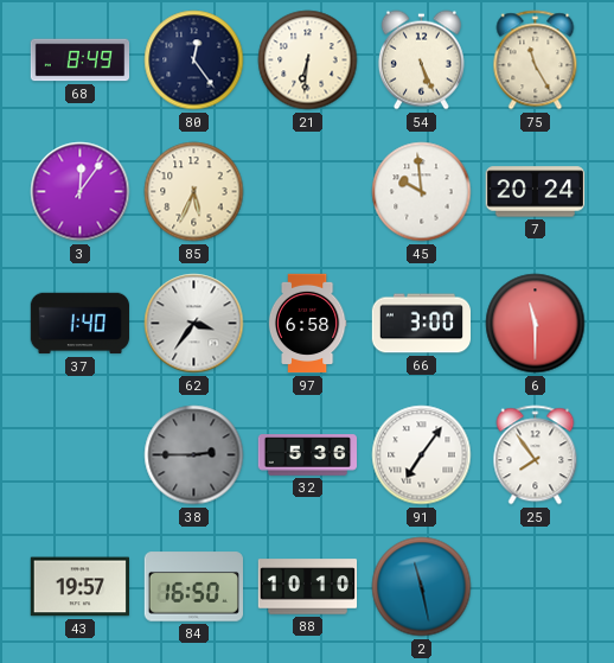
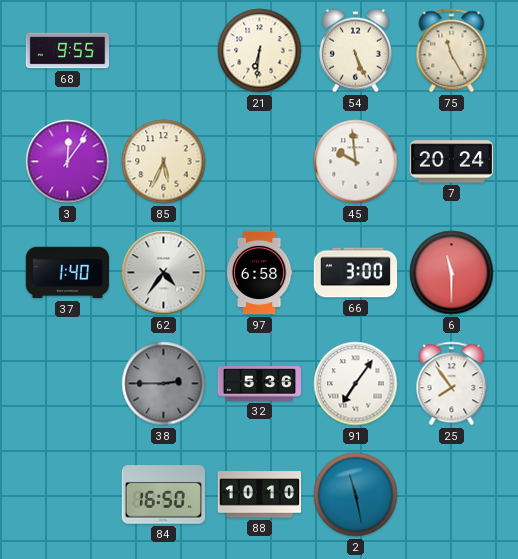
68: 8:49 -> 9:55 (68, 51)
80: 12:24 -> none (194, 60)
62: 3:36 -> 4:36 (164, 273)
43: 19:57 -> none (79, 587)
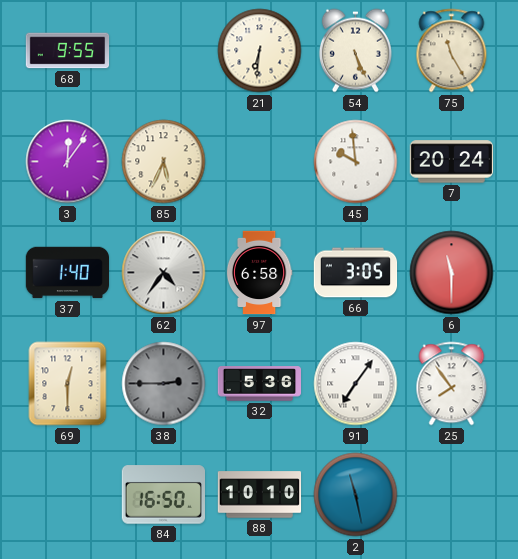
66: 3:00 -> 3:05 (356, 273)
69: none -> 12:30 (68, 384)
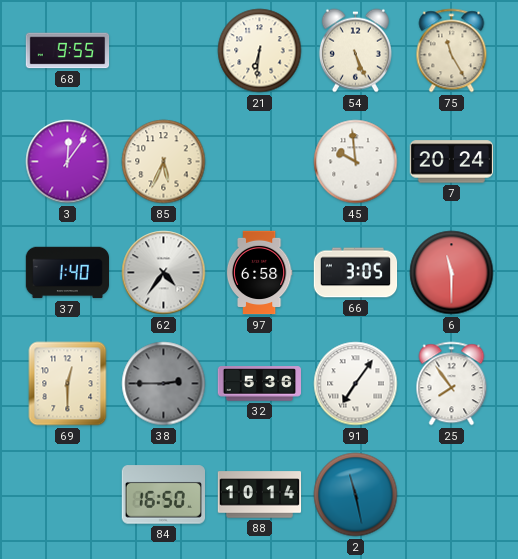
88: 10:10 -> 10:14 (260, 495)
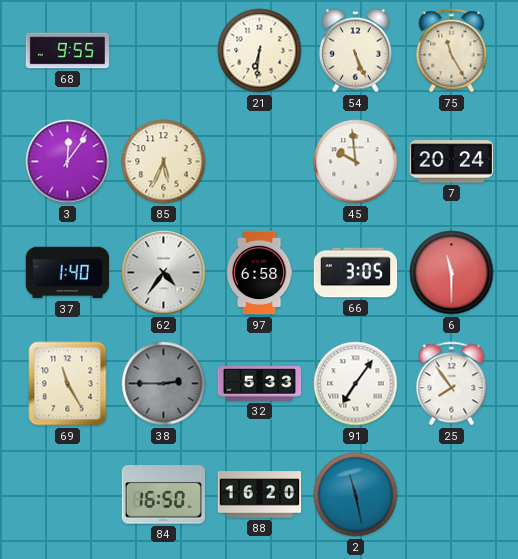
69: 12:30 -> 11:25 (68, 384)
32: 5:36 -> 5:33 (260, 384)
88: 10:14 -> 16:20 (260, 495)
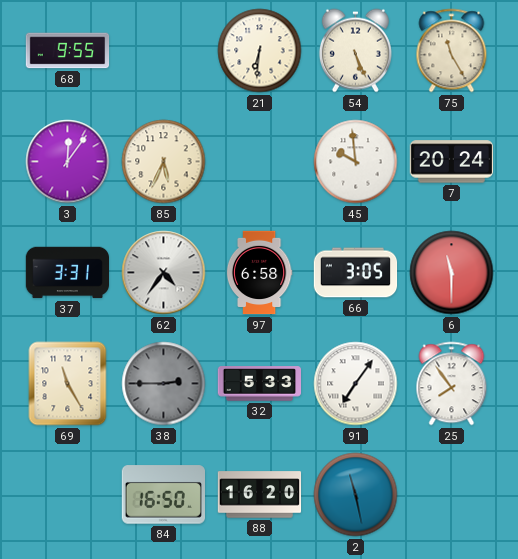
37: 1:40 -> 3:31 (67, 273)
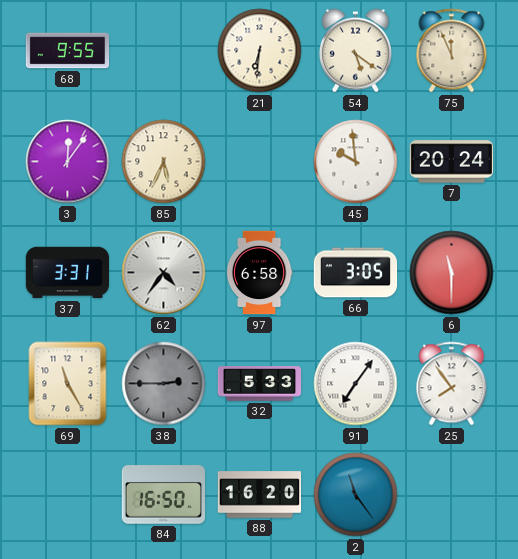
54: 5:26 -> 5:21 (355, 51)
75: 11:25 -> 11:56 (452, 51)
2: 11:28 -> 11:24 (356, 495)
